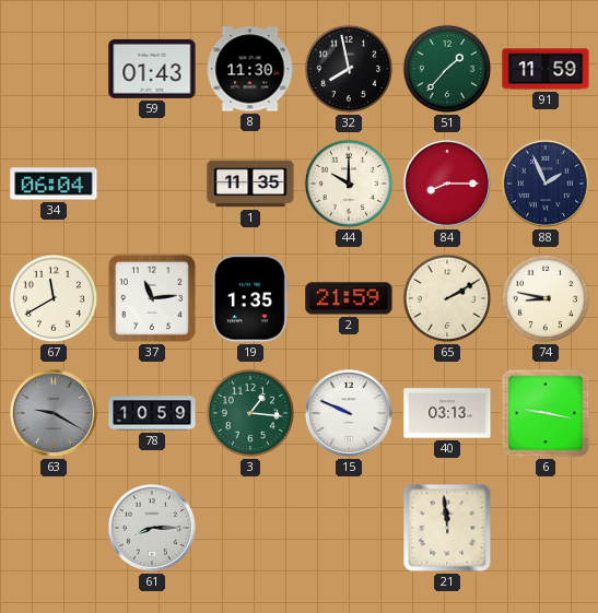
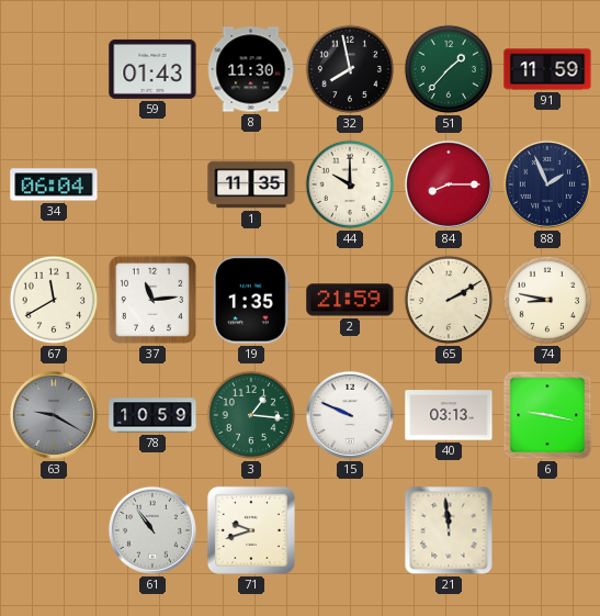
61: 8:15 -> 10:54 (152, 530)
71: none -> 9:42 (251, 530)
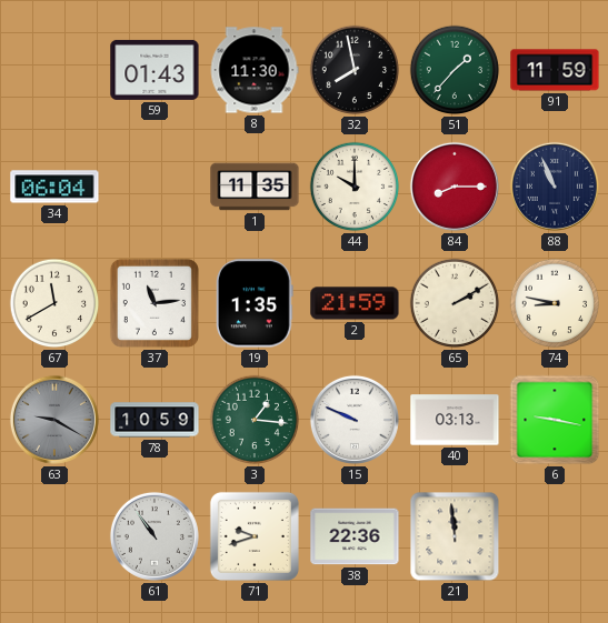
88: 1:56 -> 10:56 (555, 187)
38: none -> 22:36 (355, 536)
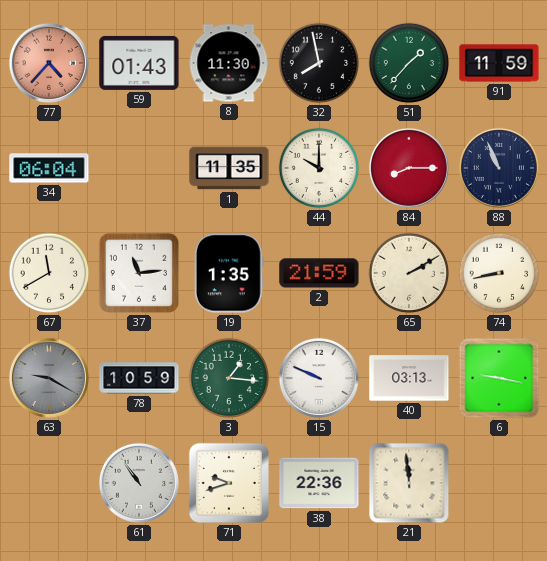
77: none -> 4:37 (49, 63)
74: 8:47 -> 8:43 (499, 273)
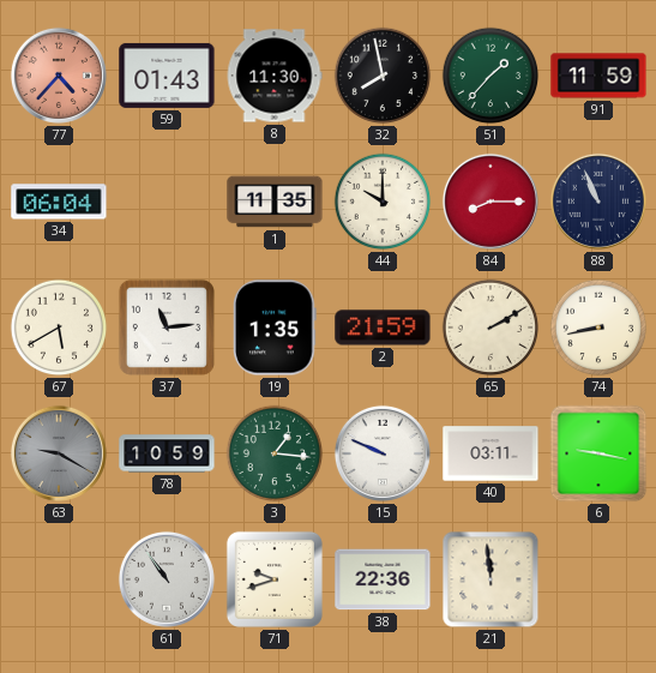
67: 11:40 -> 5:40 (59, 328)
40: 03:13 -> 03:11 (491, 453)
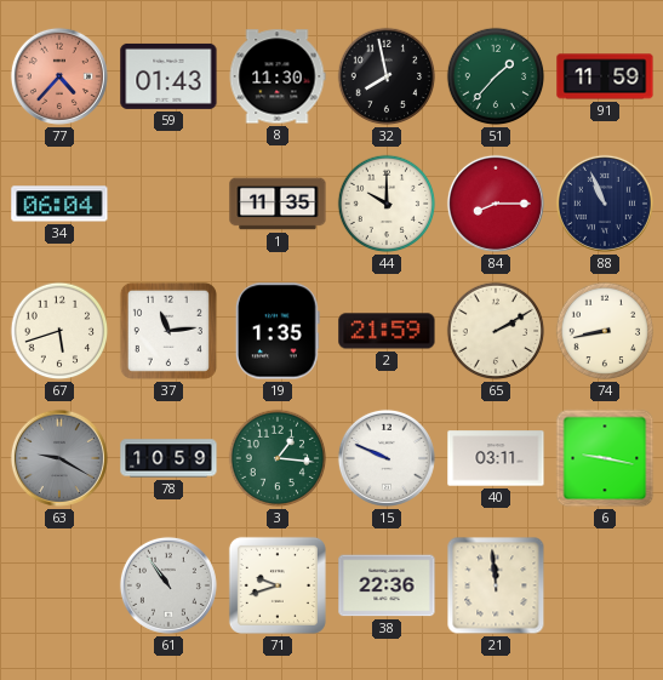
67: 5:40 -> 5:42 (59, 331)
